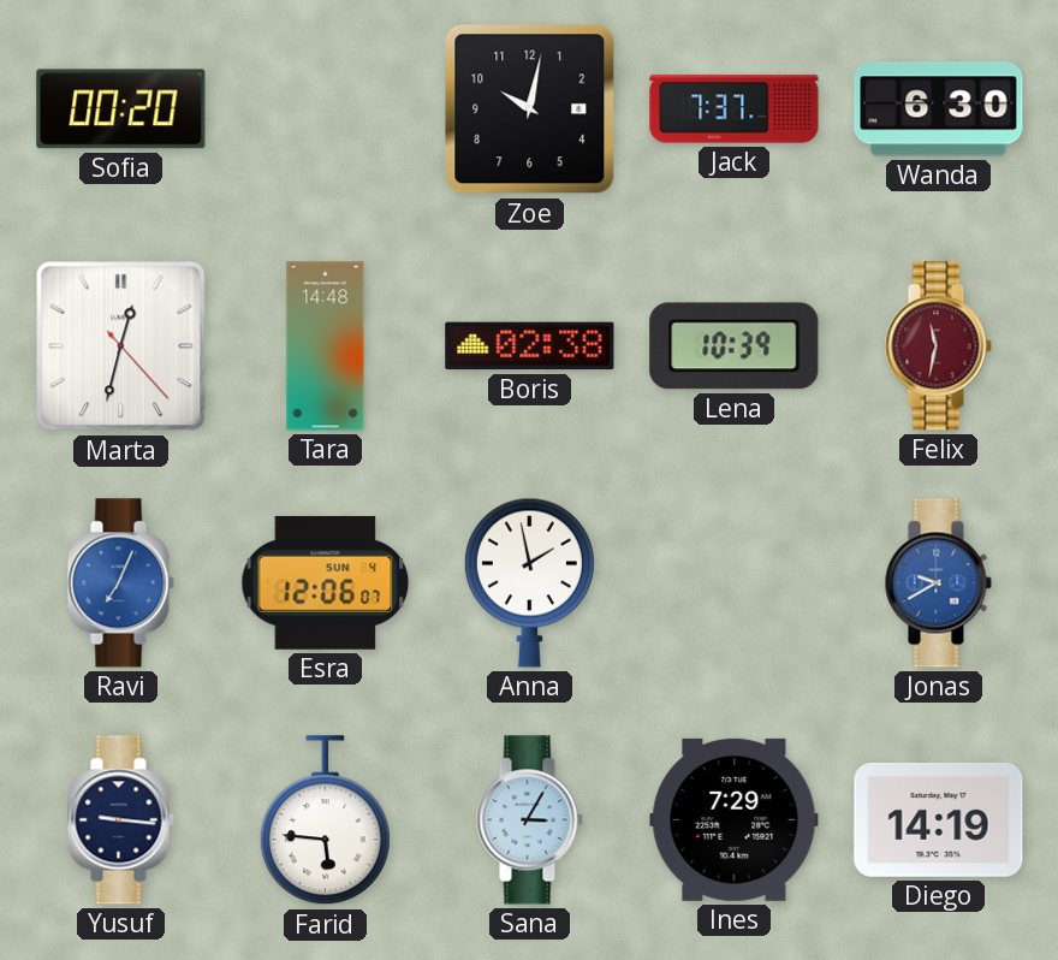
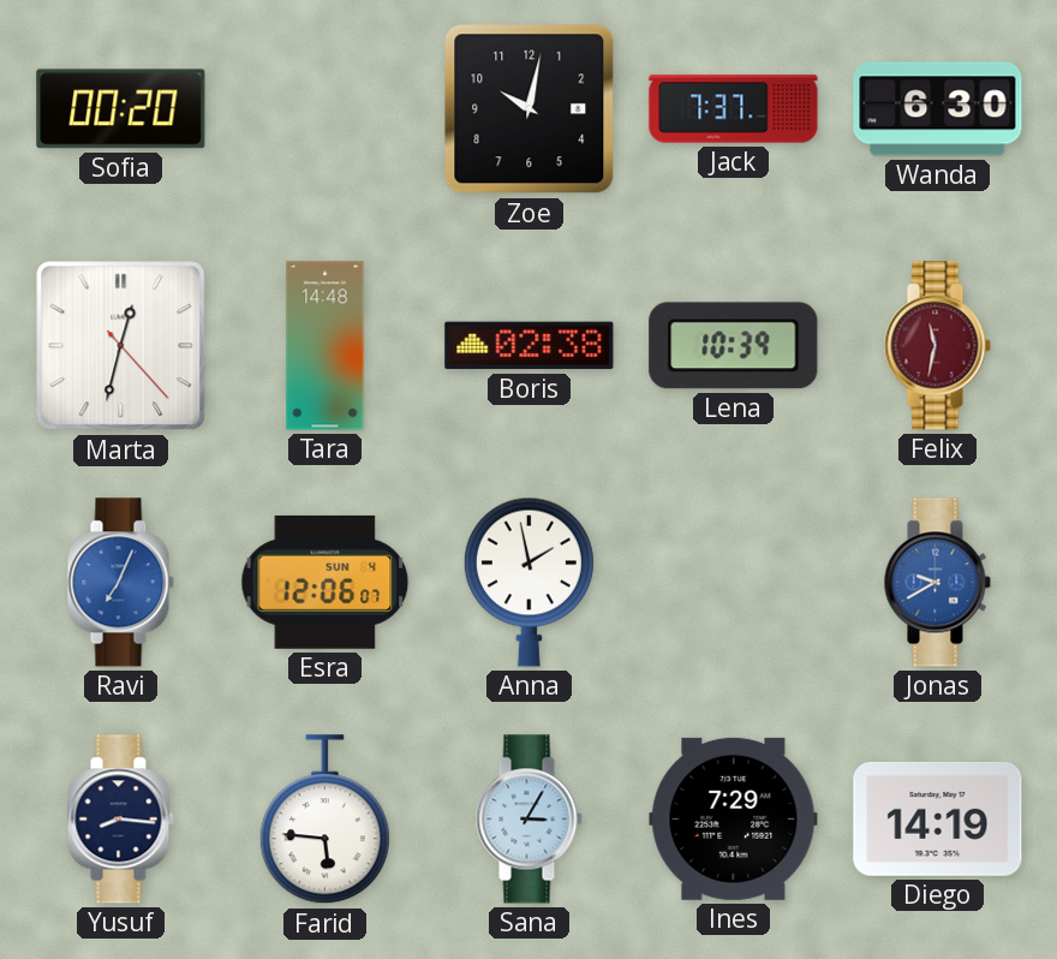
Yusuf: 9:16 -> 8:16 (120, 820)
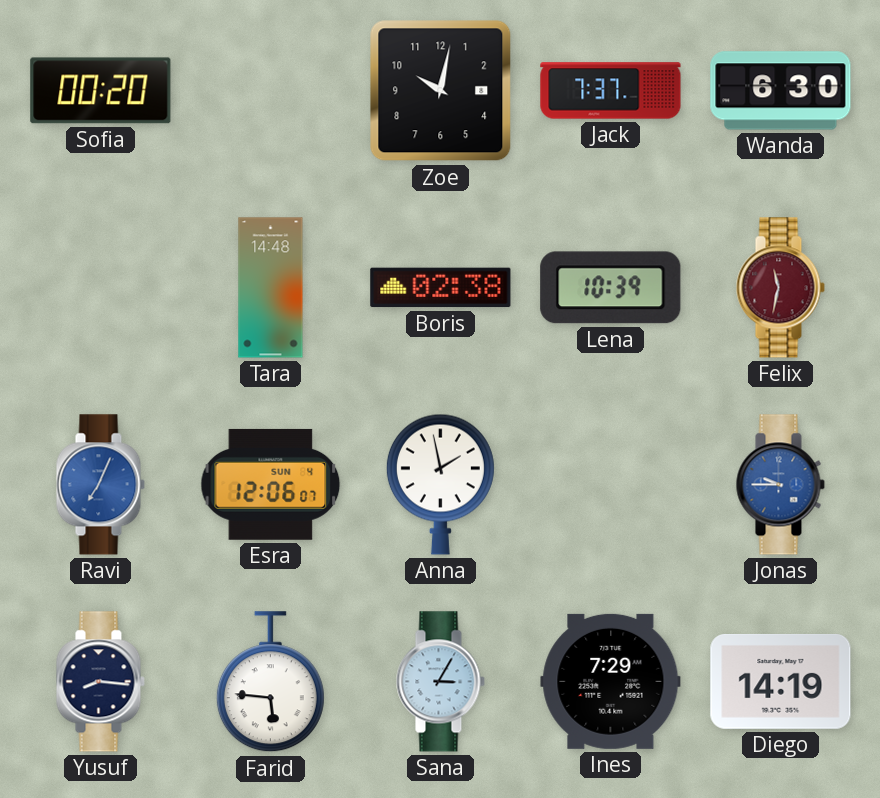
Marta: 12:32 -> none (121, 346)
Jonas: 9:40 -> 9:45 (780, 485)
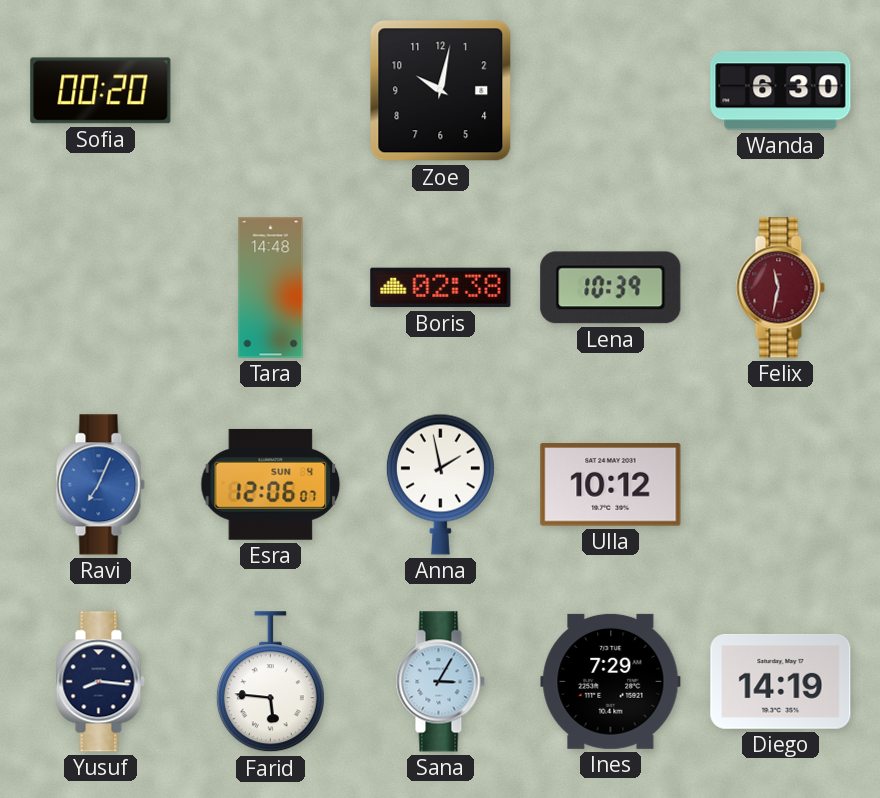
Jack: 7:37 -> none (611, 91)
Ulla: none -> 10:12 (611, 485)
Jonas: 9:45 -> none (780, 485)
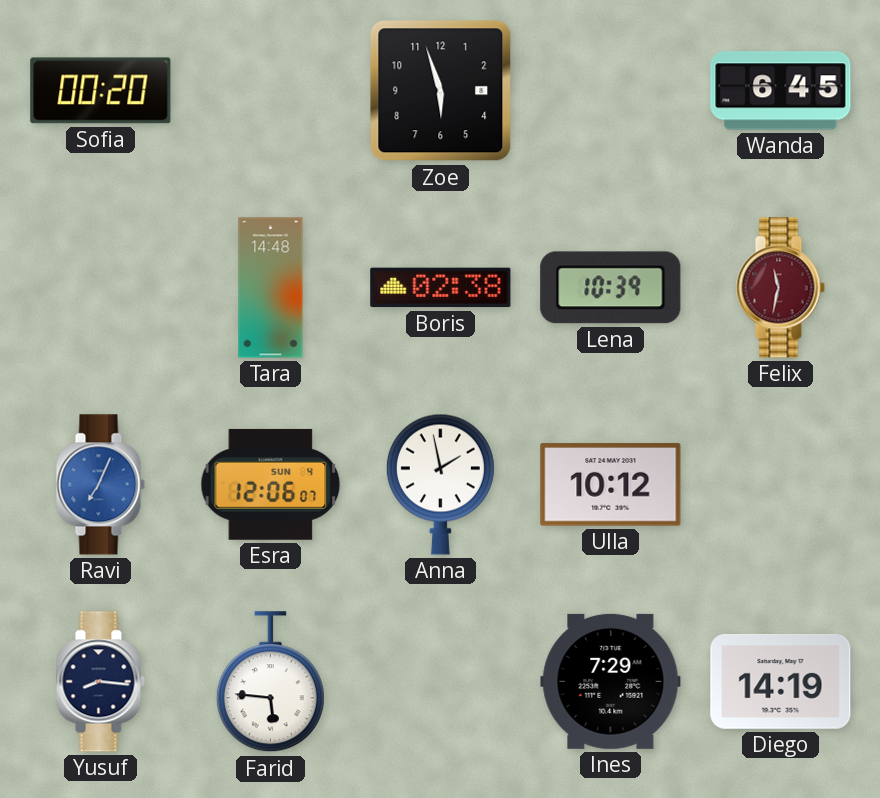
Zoe: 10:02 -> 5:57 (441, 91)
Wanda: 6:30 -> 6:45 (781, 91)
Sana: 3:05 -> none (440, 682)
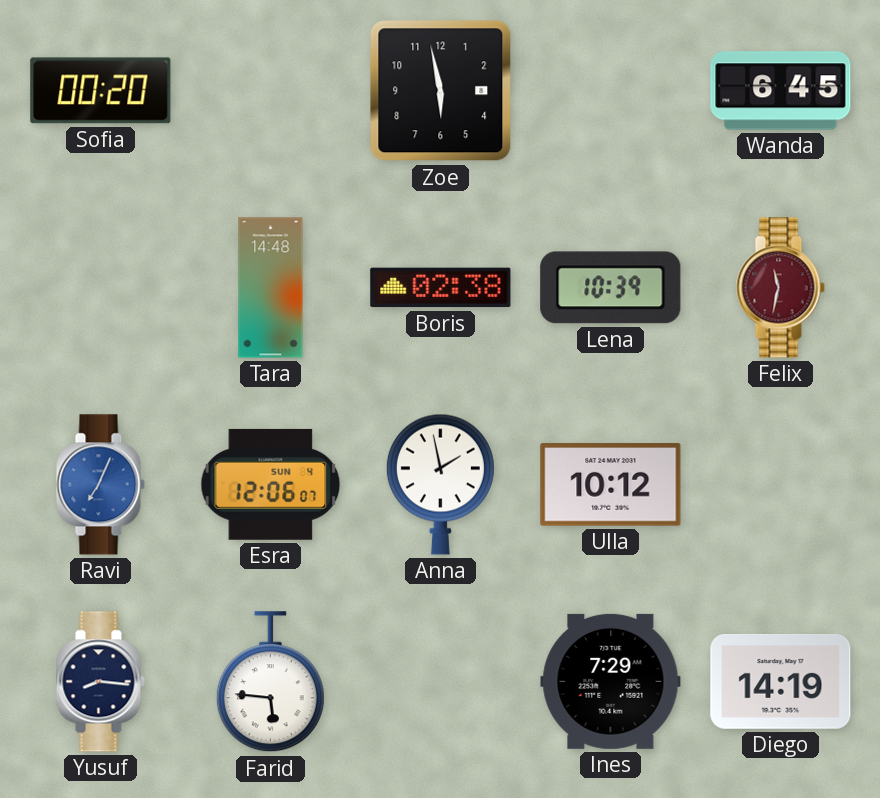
Zoe: 5:57 -> 5:58 (441, 91)
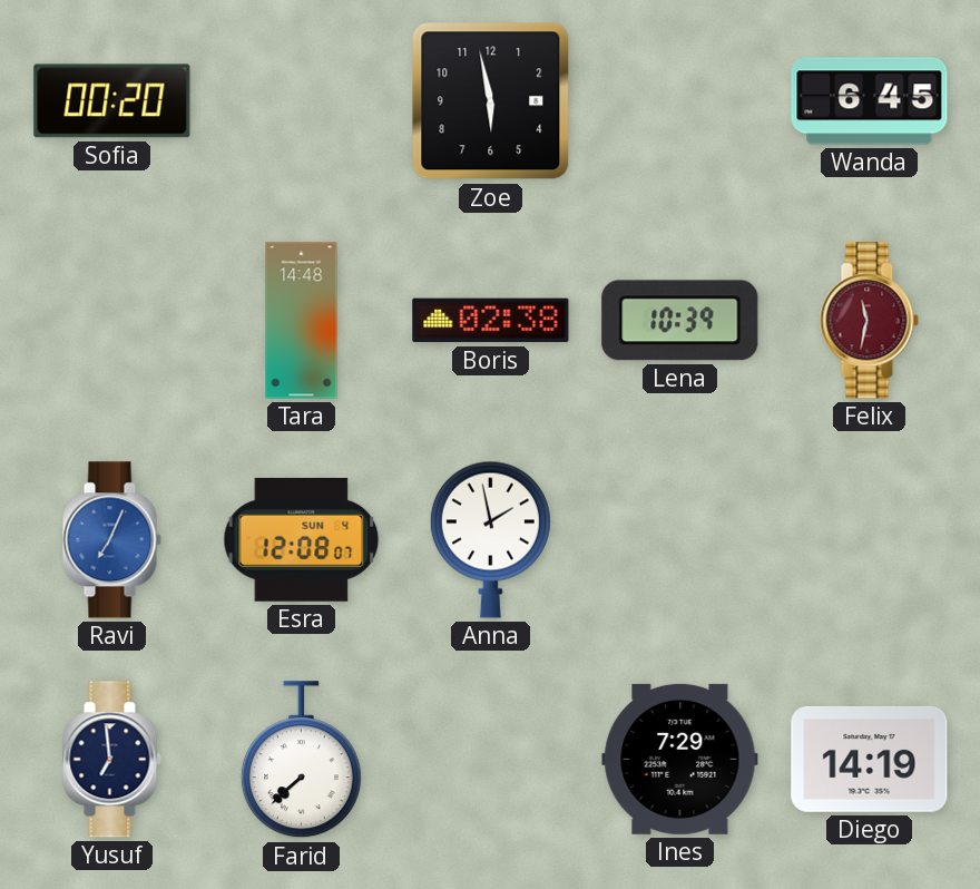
Esra: 12:06 -> 12:08 (302, 539)
Ulla: 10:12 -> none (611, 485)
Yusuf: 8:16 -> 6:59 (111, 760)
Farid: 5:46 -> 7:38 (301, 760)
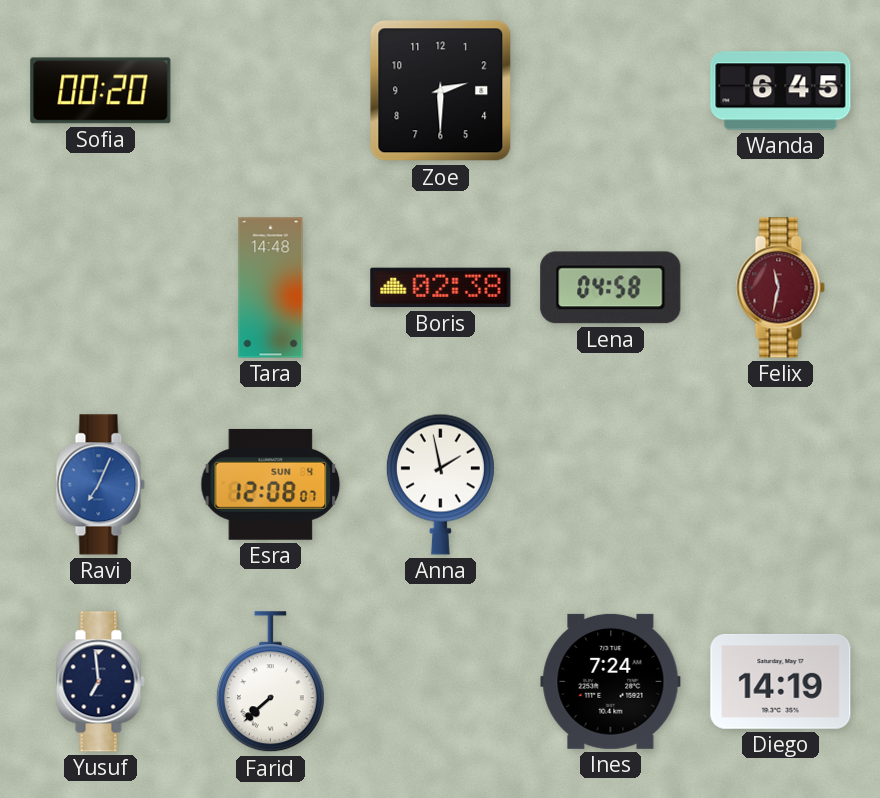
Zoe: 5:58 -> 2:30 (441, 91)
Lena: 10:39 -> 04:58 (611, 288)
Ines: 7:29 -> 7:24 (611, 681)
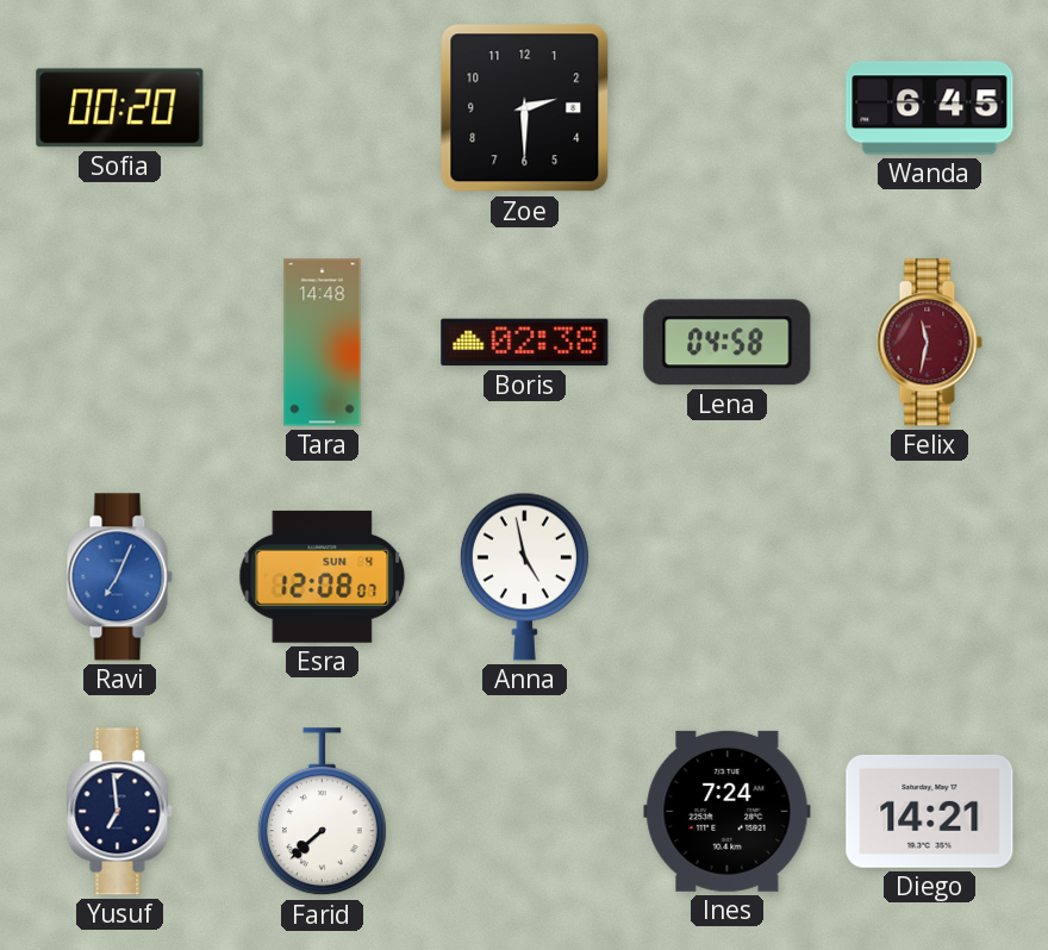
Anna: 1:58 -> 4:58 (524, 576)
Diego: 14:19 -> 14:21 (930, 811)
